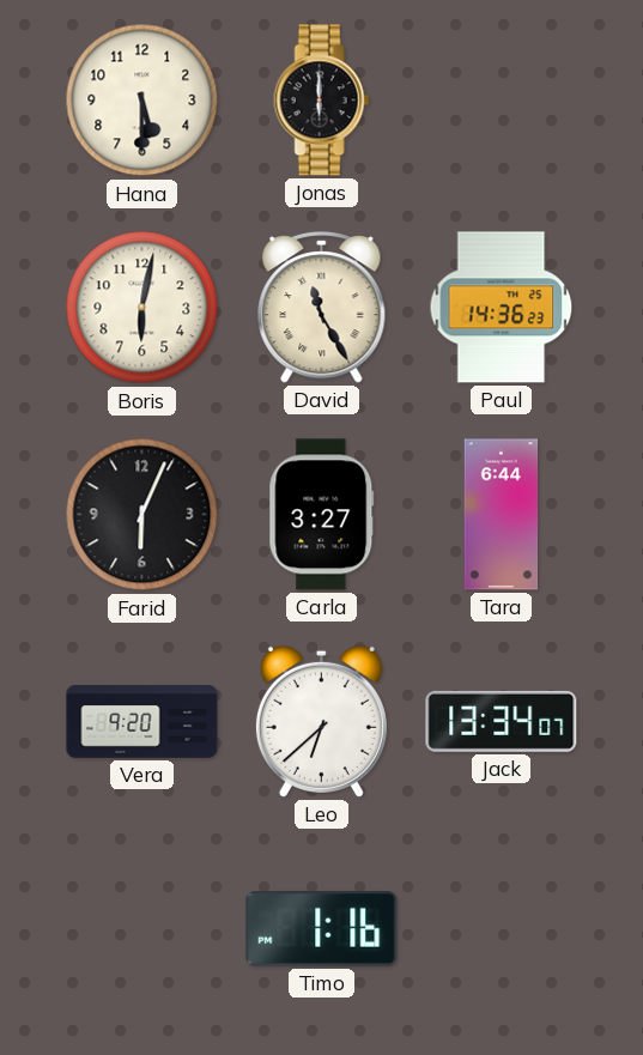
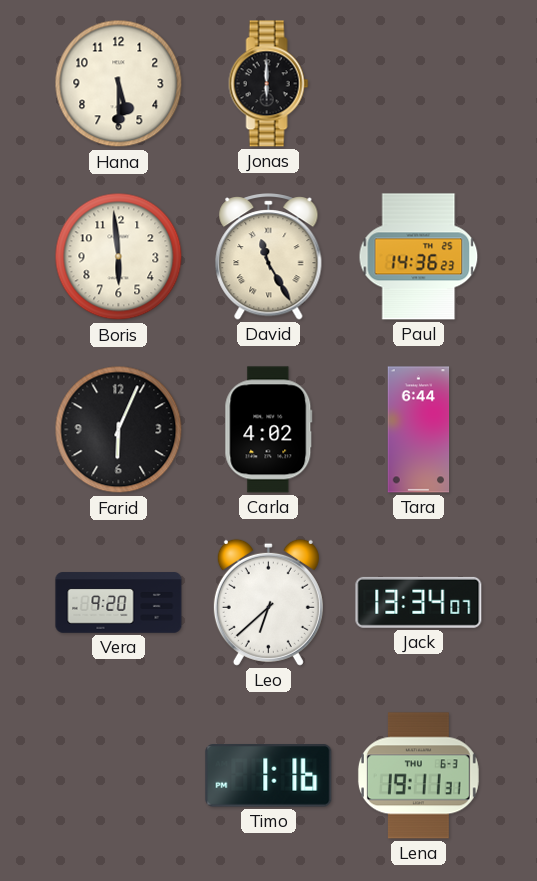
Boris: 6:02 -> 5:59 (119, 257)
Carla: 3:27 -> 4:02 (269, 430)
Lena: none -> 19:11 (418, 776)
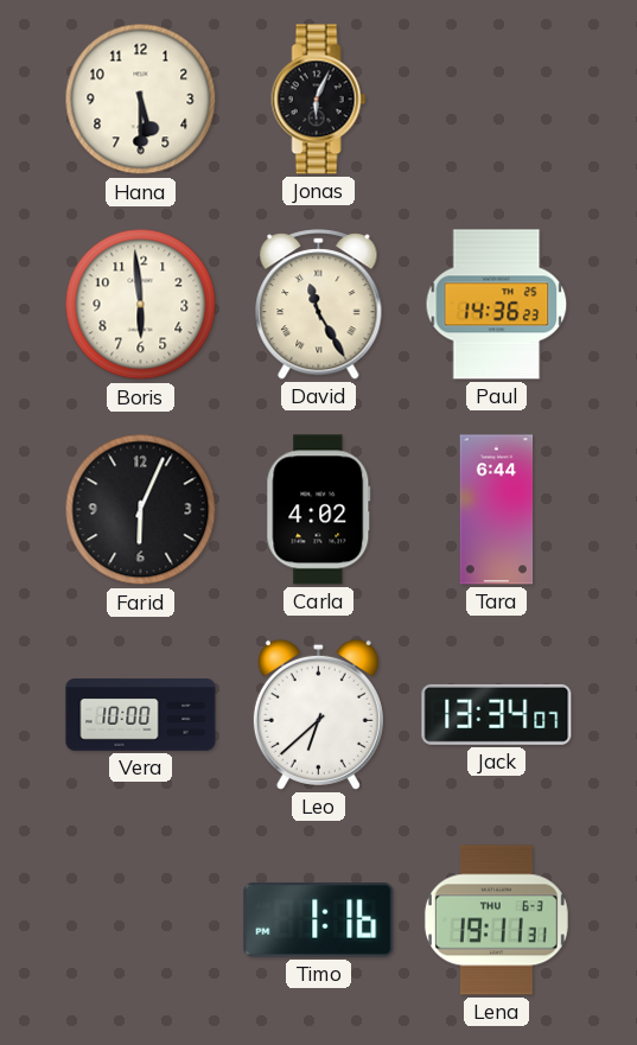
Jonas: 6:00 -> 6:04 (319, 100)
Vera: 9:20 -> 10:00 (141, 715)
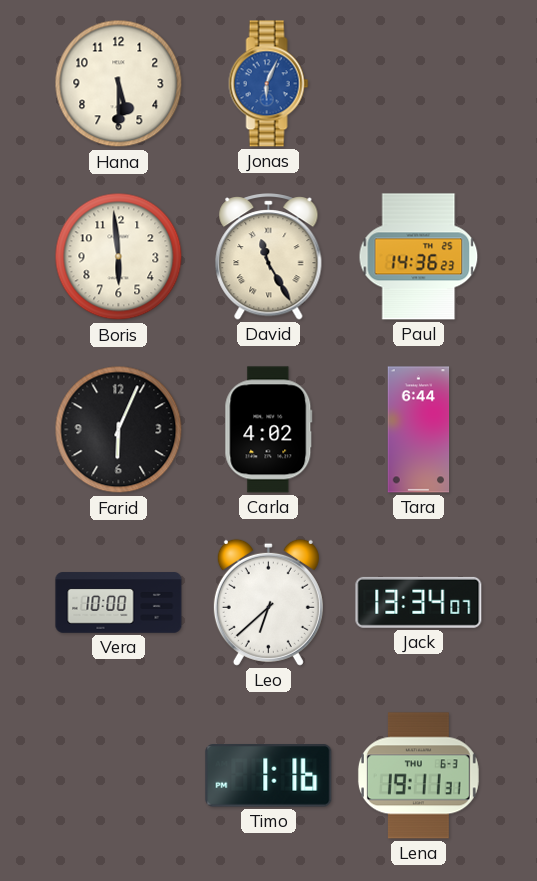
Jonas dial: black -> blue (269, 84)
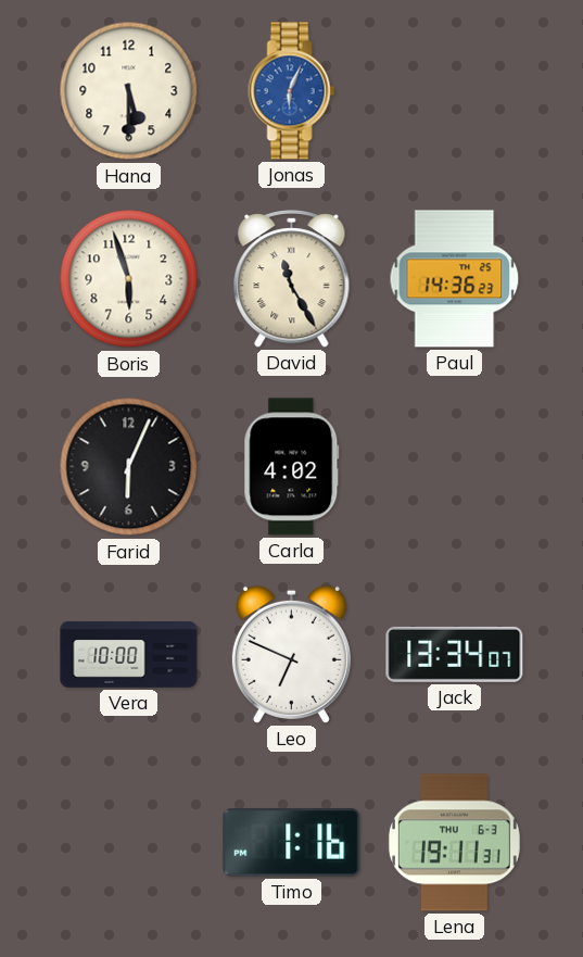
Boris: 5:59 -> 5:57 (129, 279)
Tara: 6:44 -> none (419, 430)
Leo: 6:38 -> 6:49 (291, 654)
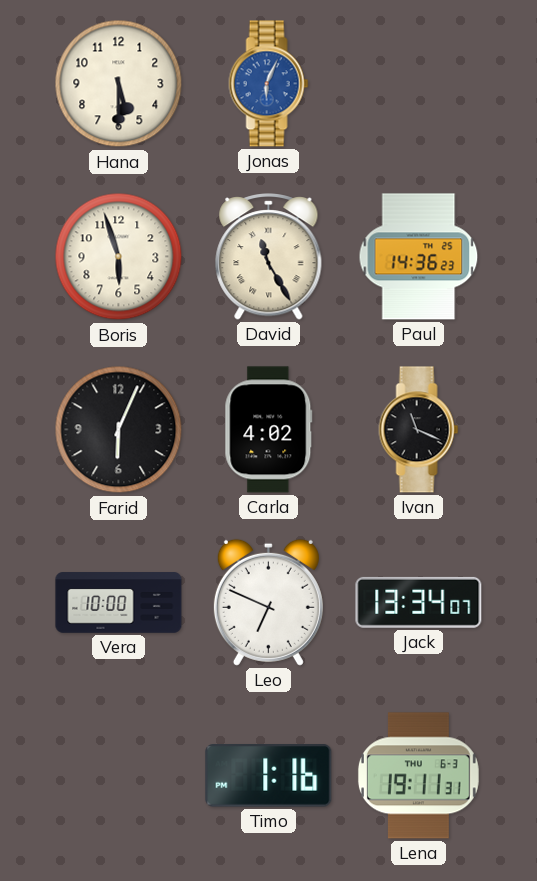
Ivan: none -> 11:19 (419, 430)
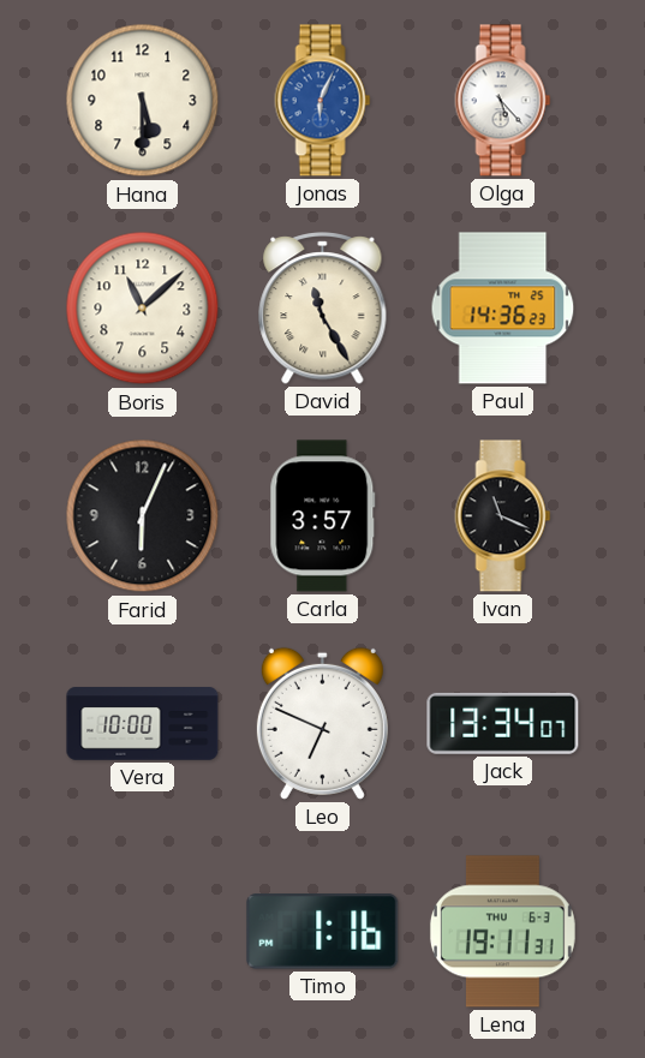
Olga: none -> 5:23 (503, 101)
Boris: 5:57 -> 11:08 (143, 309)
Carla: 4:02 -> 3:57 (323, 516)
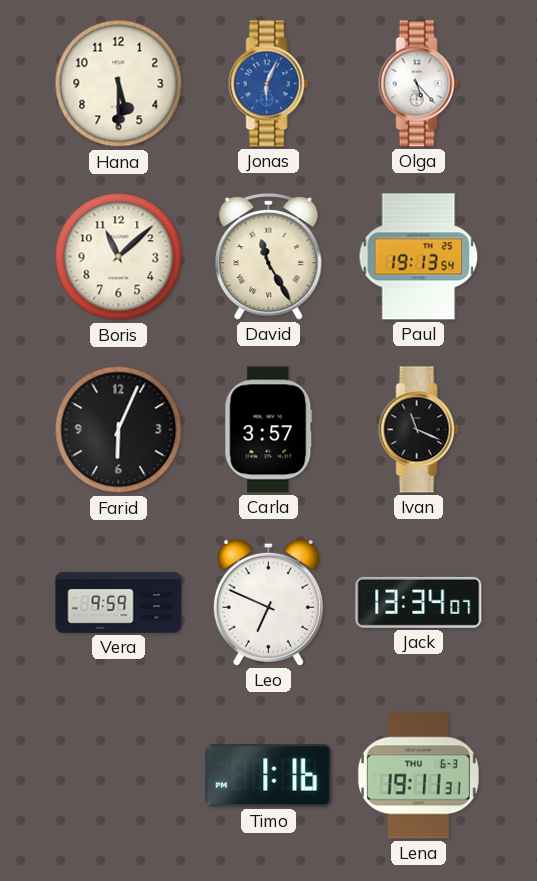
Paul: 14:36 -> 19:13 (419, 257)
Vera: 10:00 -> 9:59 (119, 603)
